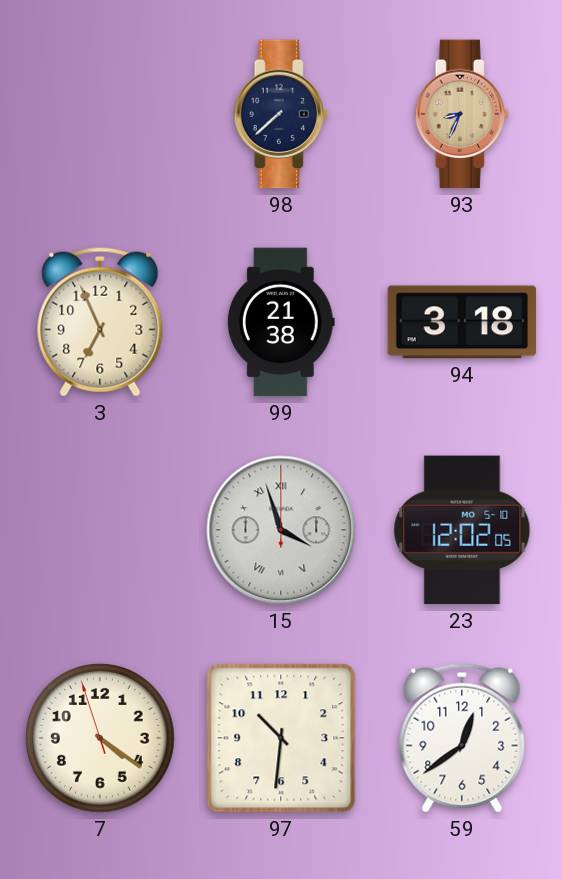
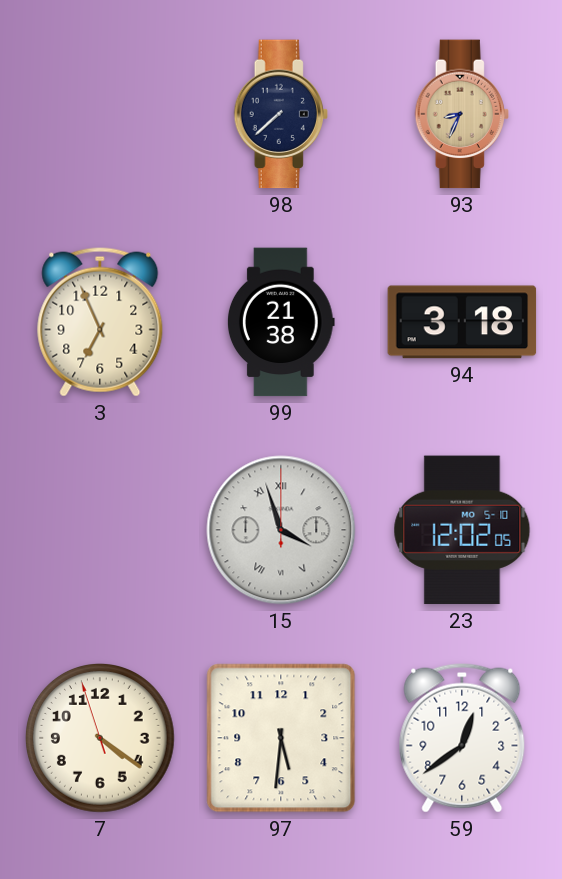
97: 10:31 -> 5:31 (281, 738)
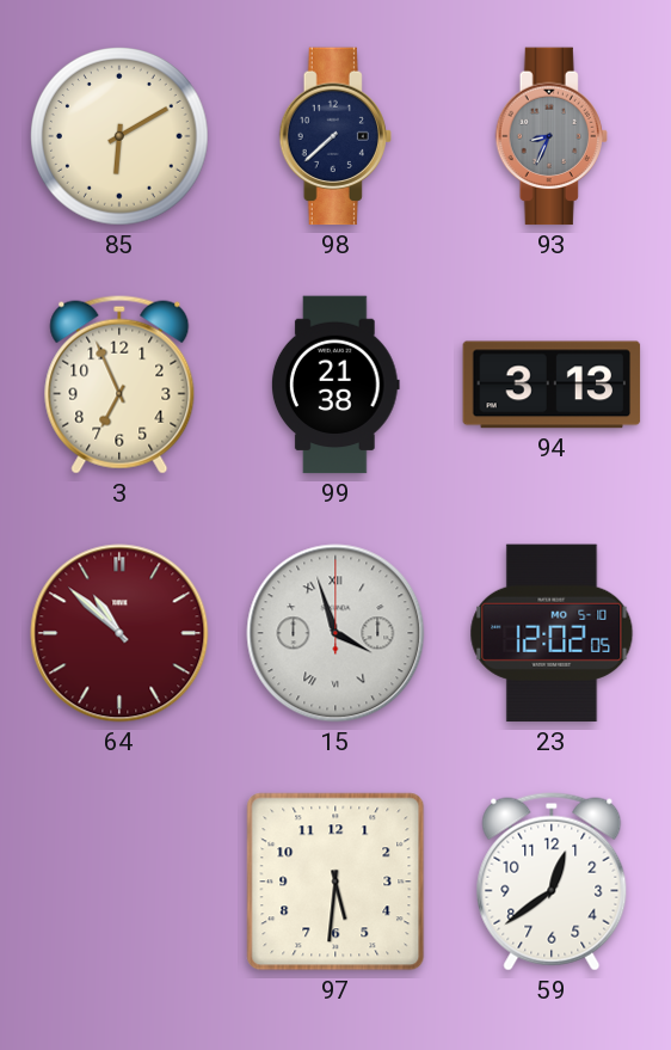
85: none -> 6:10 (121, 137)
93 dial: champagne -> grey (552, 136)
94: 3:18 -> 3:13 (552, 385)
64: none -> 10:52 (119, 633)
7: 4:20 -> none (101, 739)
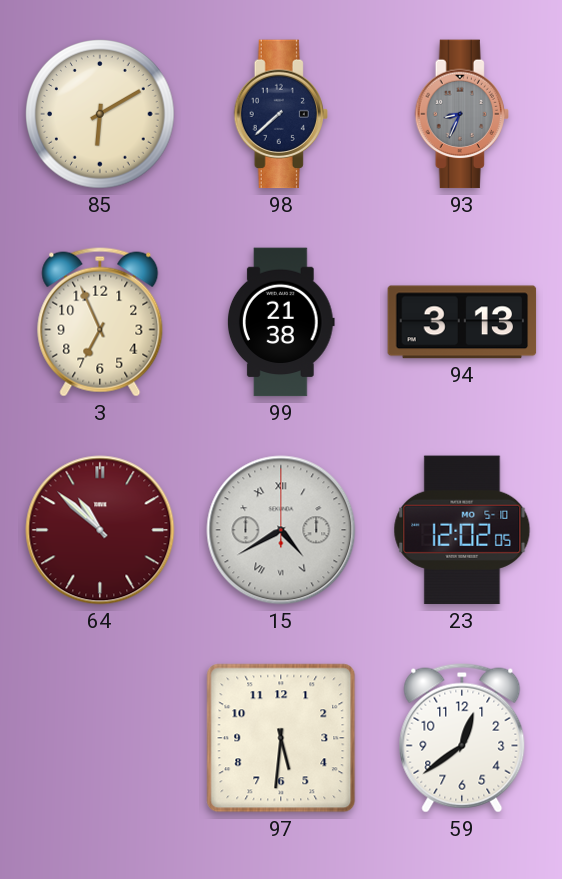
15: 3:57 -> 4:40 (281, 530)
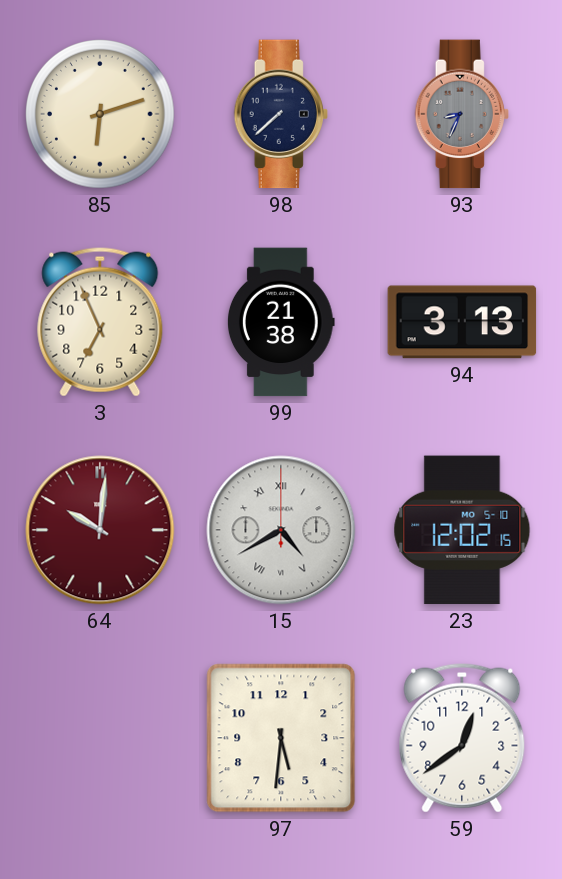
85: 6:10 -> 6:12 (101, 115)
64: 10:52 -> 10:01 (100, 530)
23: 12:02:05 -> 12:02:15 (462, 530)
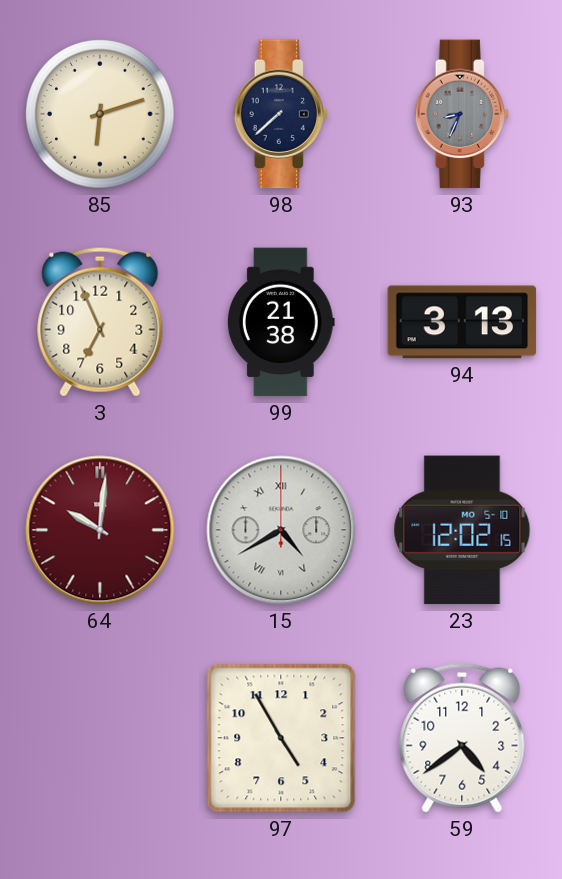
97: 5:31 -> 4:55 (281, 738)
59: 12:39 -> 4:39 (462, 738)
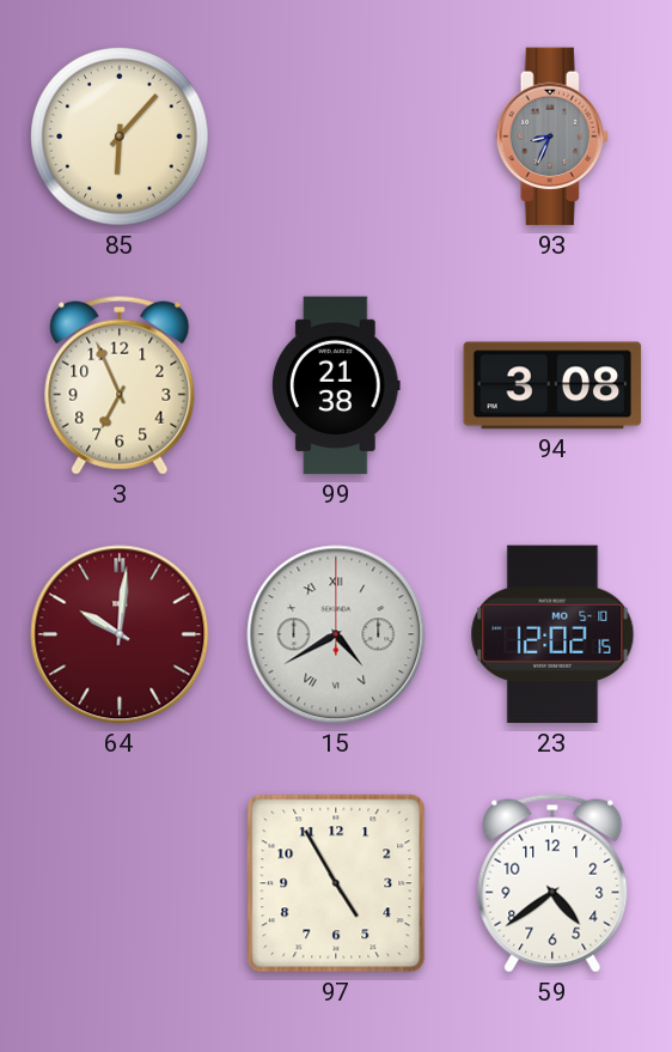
85: 6:12 -> 6:07 (121, 138)
98: 7:38 -> none (281, 114)
94: 3:13 -> 3:08 (552, 385)
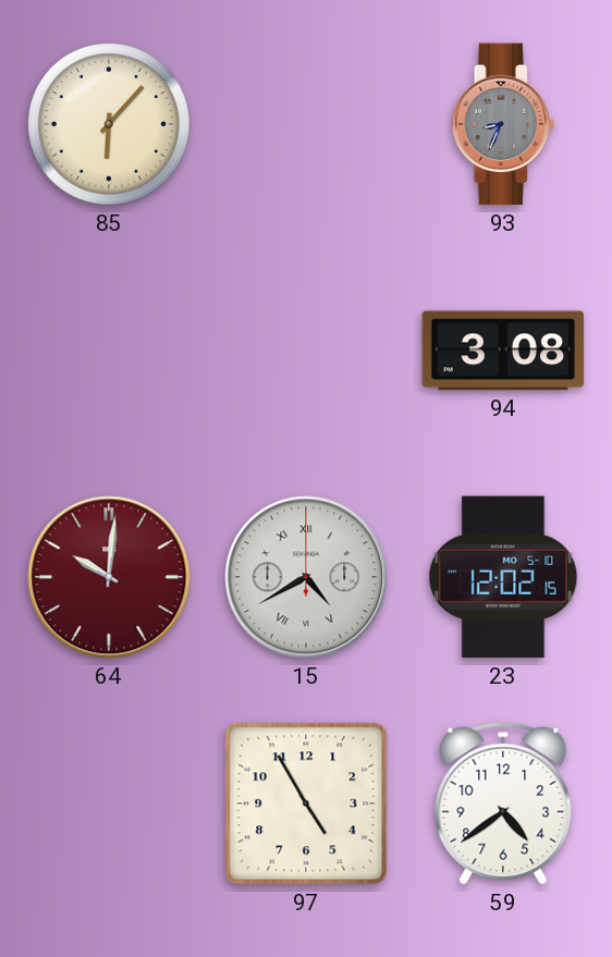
3: 6:56 -> none (120, 385)
99: 21:38 -> none (336, 385)
